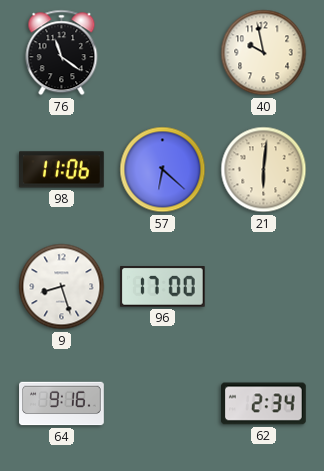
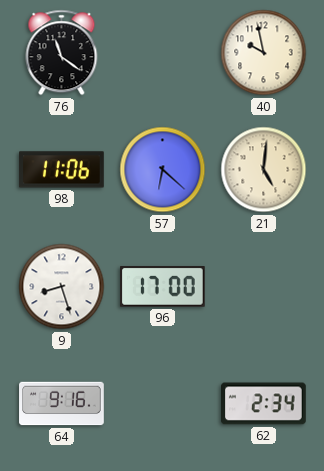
21: 6:01 -> 5:01 (264, 170)
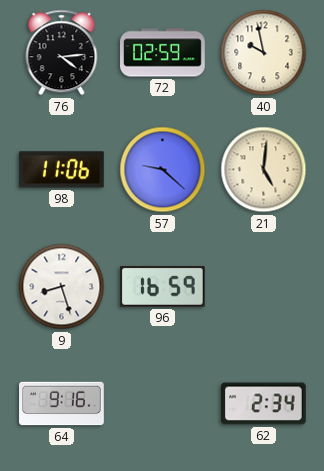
76: 11:21 -> 4:14 (62, 53)
72: none -> 02:59 (163, 53)
57: 6:22 -> 9:22 (163, 170)
96: 17:00 -> 16:59 (163, 287)
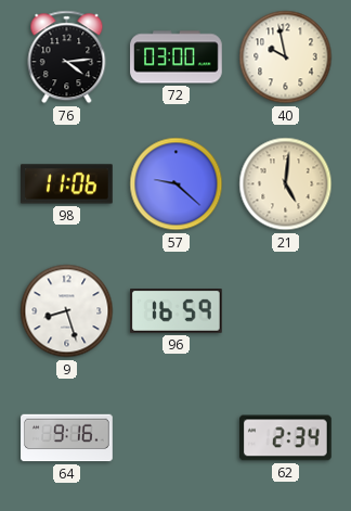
72: 02:59 -> 03:00 (177, 58)
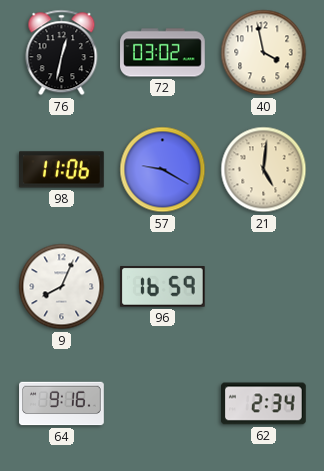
76: 4:14 -> 12:32 (62, 53)
72: 03:00 -> 03:02 (163, 53)
40: 9:58 -> 3:58 (264, 53)
57: 9:22 -> 9:20 (163, 170)
9: 8:27 -> 8:04 (62, 287)
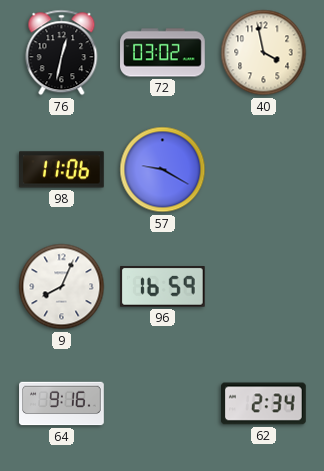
21: 5:01 -> none (264, 170)
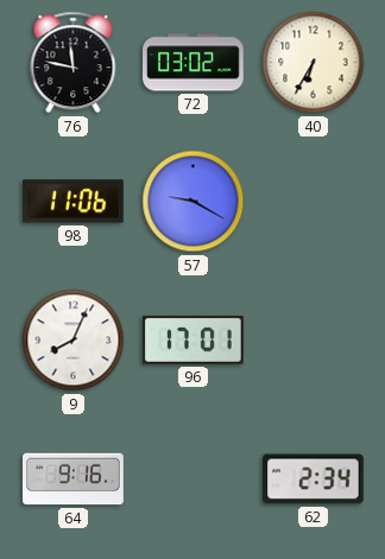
76: 12:32 -> 11:47 (74, 63)
40: 3:58 -> 6:35 (314, 63)
96: 16:59 -> 17:01 (194, 341)
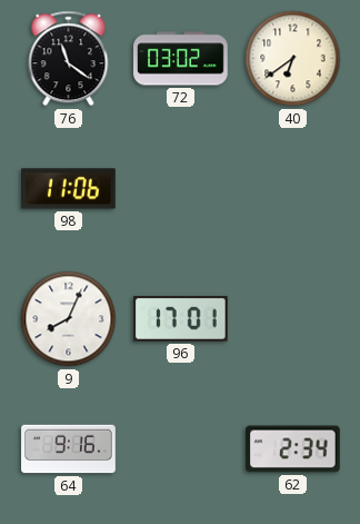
76: 11:47 -> 11:21 (69, 59)
40: 6:35 -> 6:39 (293, 59)
57: 9:20 -> none (194, 202)
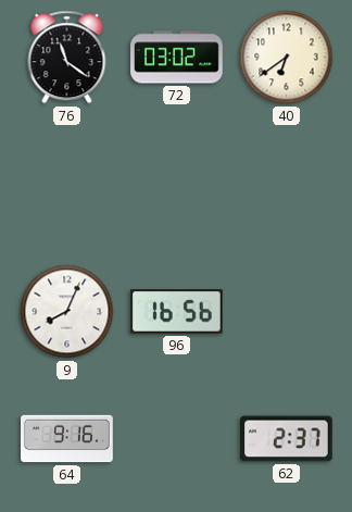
98: 11:06 -> none (69, 189)
96: 17:01 -> 16:56 (177, 312)
62: 2:34 -> 2:37 (287, 439)
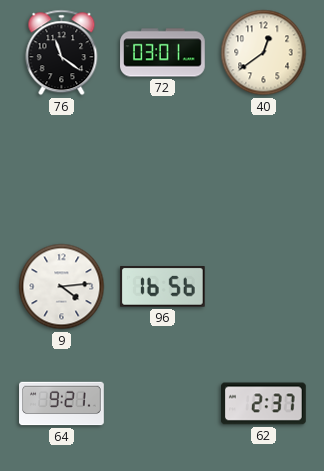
72: 03:02 -> 03:01 (163, 53)
40: 6:39 -> 12:39 (264, 53)
9: 8:04 -> 4:14 (62, 287)
64: 9:16 -> 9:21 (62, 404)
